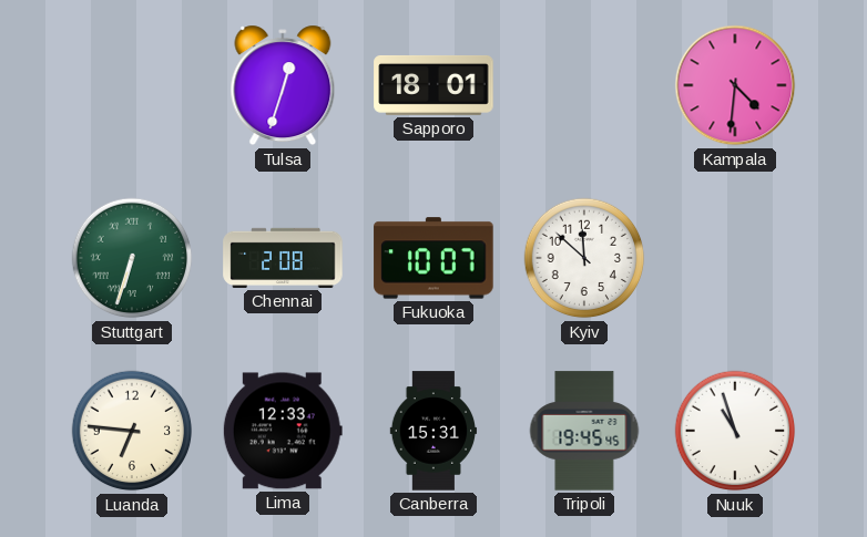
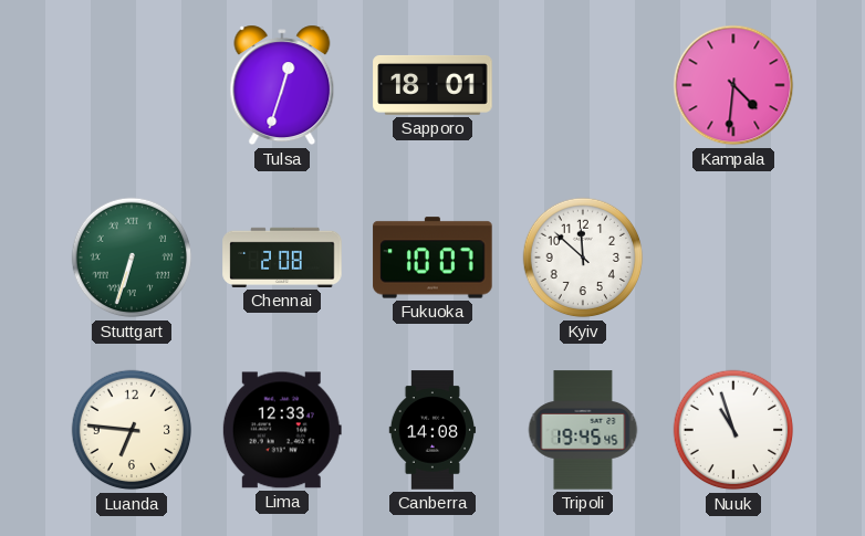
Canberra: 15:31 -> 14:08 (433, 430)
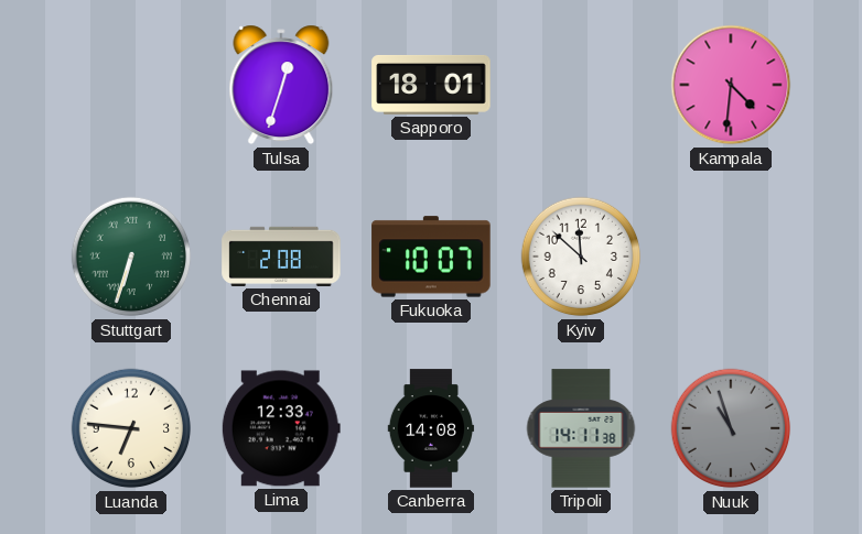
Tripoli: 19:45 -> 14:11 (581, 428)
Nuuk dial: white -> grey (731, 428)
